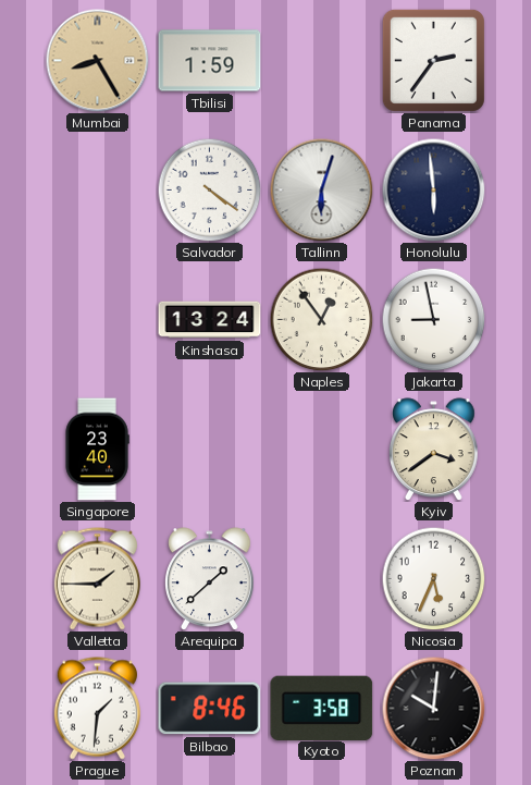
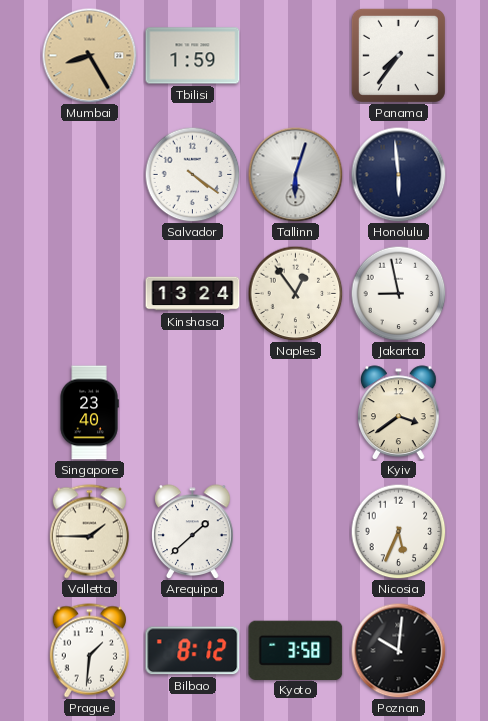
Panama: 2:36 -> 7:36 (398, 55)
Bilbao: 8:46 -> 8:12 (193, 651)
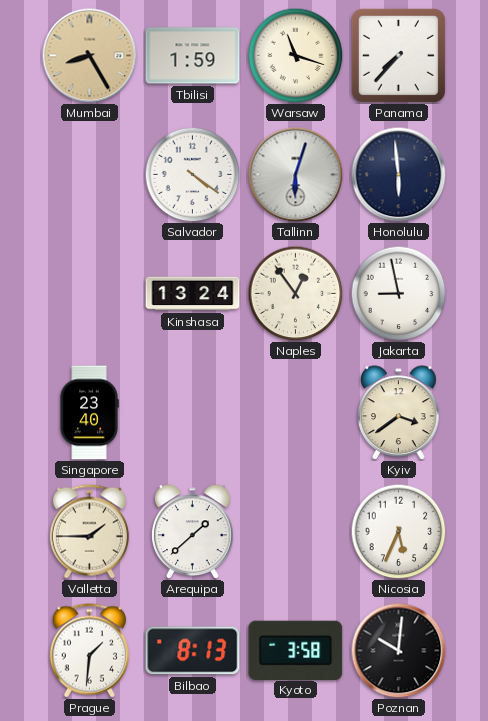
Warsaw: none -> 11:18 (295, 55)
Panama: 7:36 -> 7:37 (398, 55)
Bilbao: 8:12 -> 8:13 (193, 651)
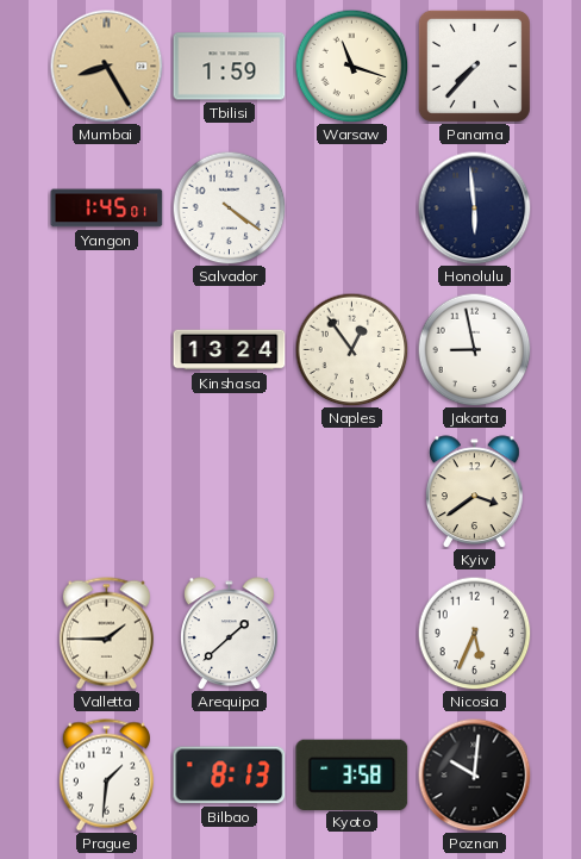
Yangon: none -> 1:45 (107, 208)
Tallinn: 6:03 -> none (295, 174)
Singapore: 23:40 -> none (89, 413)
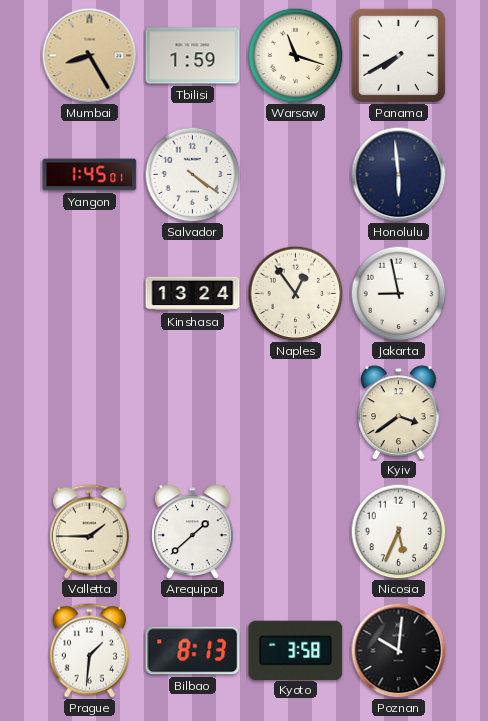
Panama: 7:37 -> 7:40 (398, 55)
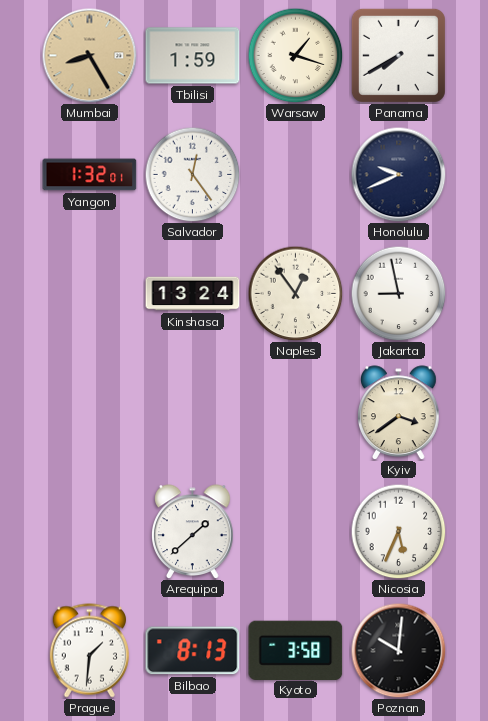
Warsaw: 11:18 -> 1:18 (295, 55)
Yangon: 1:45 -> 1:32 (90, 175)
Salvador: 4:21 -> 12:24 (192, 174)
Honolulu: 5:59 -> 9:41 (398, 174)
Valletta: 1:45 -> none (89, 532)
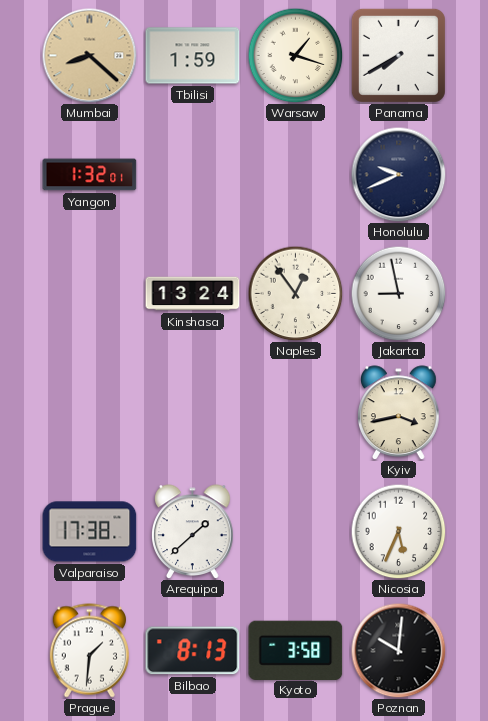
Mumbai: 8:25 -> 8:22 (89, 55)
Salvador: 12:24 -> none (192, 174)
Kyiv: 3:39 -> 3:43 (399, 412)
Valparaiso: none -> 17:38 (90, 532)
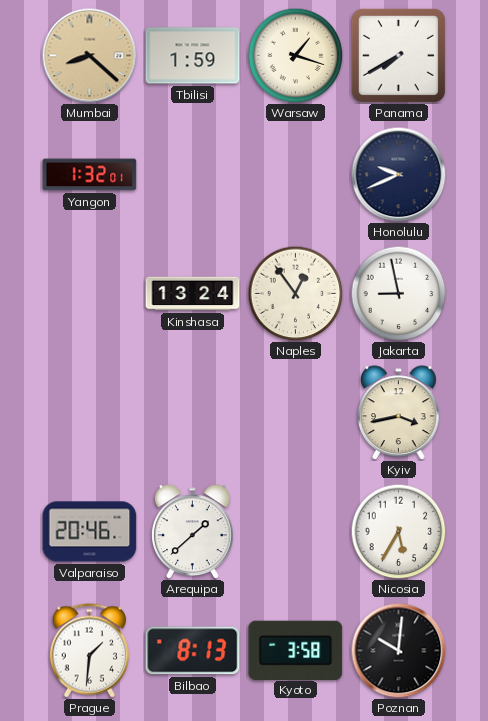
Valparaiso: 17:38 -> 20:46 (90, 532)
Nicosia: 5:34 -> 5:35 (398, 531)
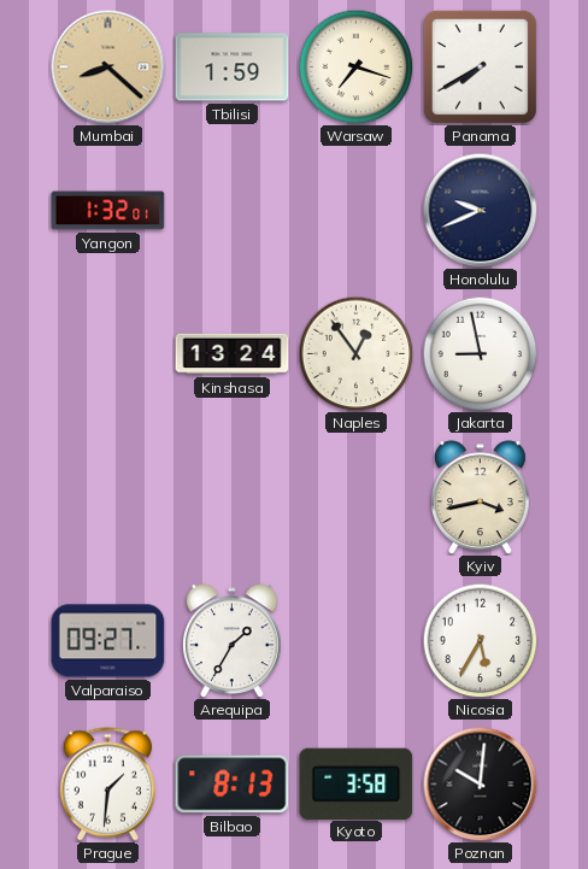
Warsaw: 1:18 -> 7:18 (355, 66)
Valparaiso: 20:46 -> 09:27 (108, 641)
Arequipa: 1:38 -> 1:35 (233, 640)
